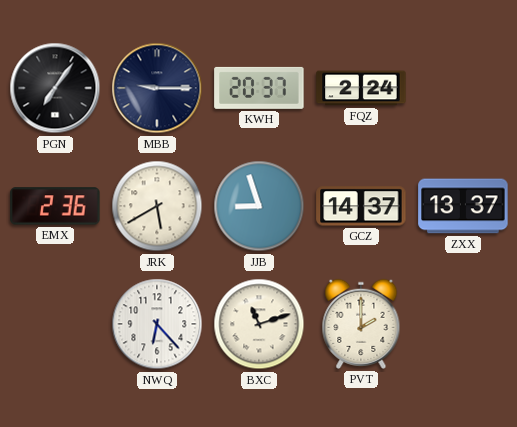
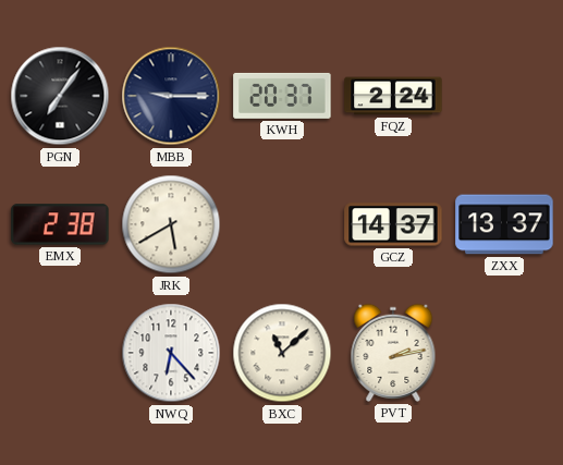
EMX: 2:36 -> 2:38 (60, 224)
JJB: 8:57 -> none (259, 206)
BXC: 11:12 -> 11:08 (282, 353)
PVT: 2:00 -> 2:13 (393, 353)
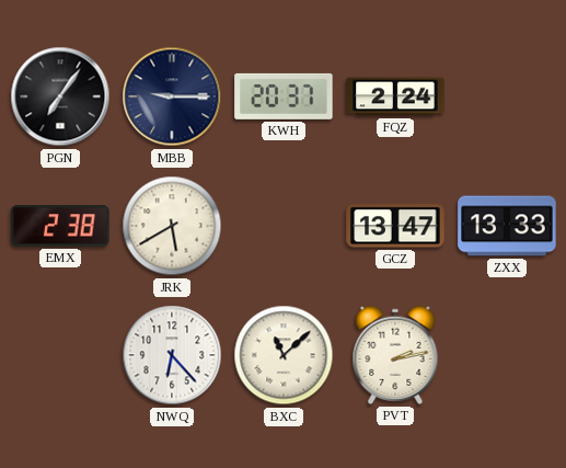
GCZ: 14:37 -> 13:47 (395, 226)
ZXX: 13:37 -> 13:33 (507, 226)
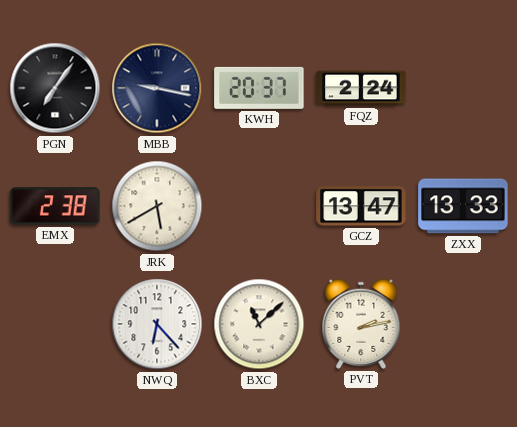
MBB: 9:15 -> 9:17 (157, 88)
